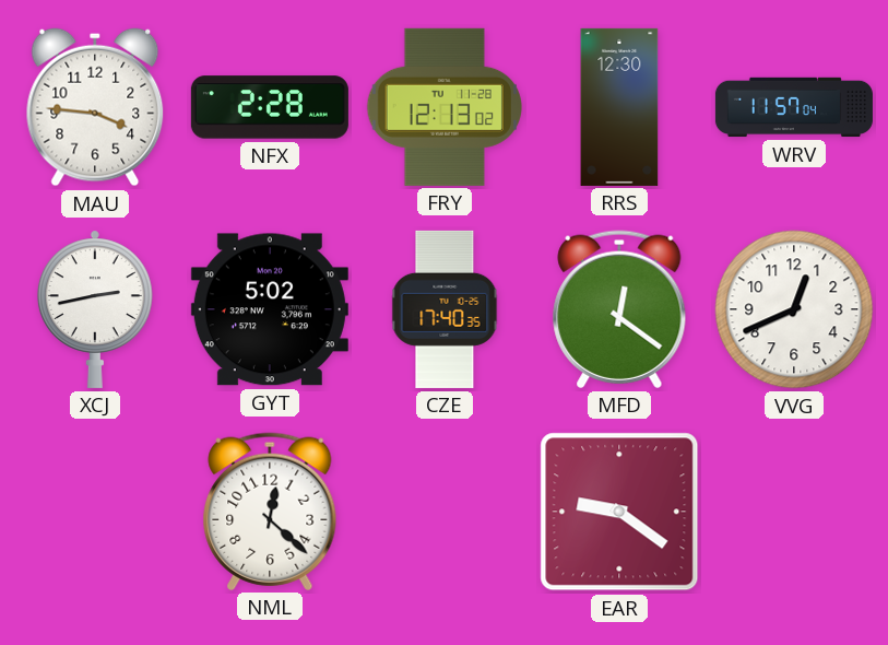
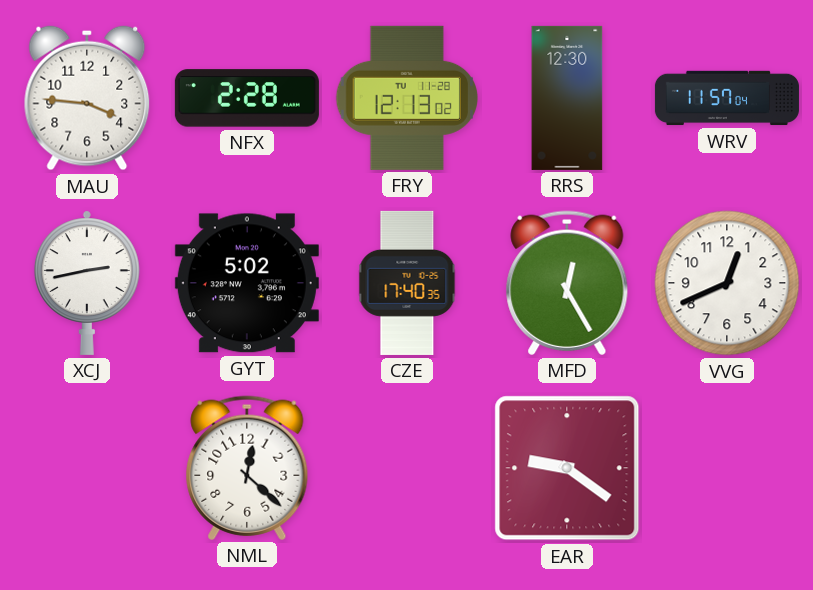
MFD: 12:21 -> 12:25 (567, 283)
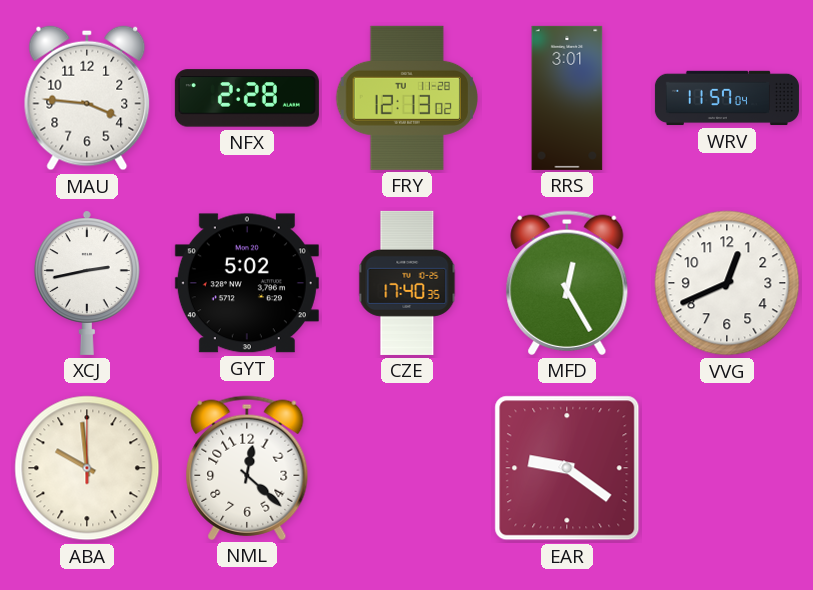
RRS: 12:30 -> 3:01 (567, 98)
ABA: none -> 9:59 (87, 468)
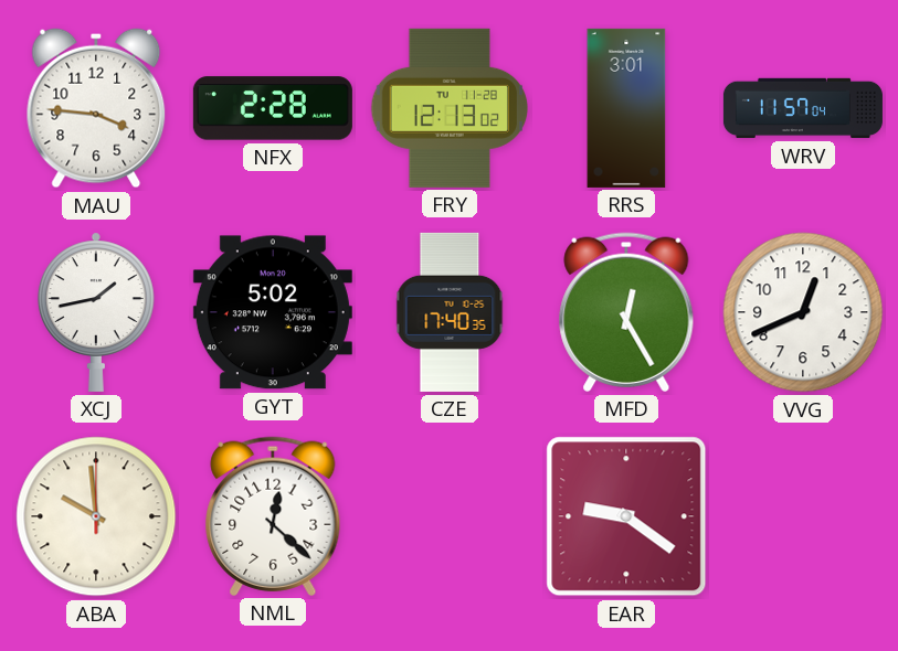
XCJ: 2:43 -> 1:43 (96, 312)
